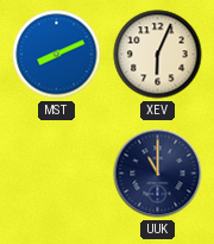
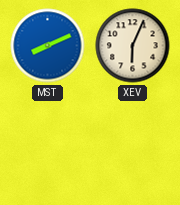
UUK: 11:00 -> none (158, 174)
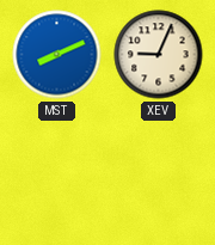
XEV: 6:04 -> 9:04 (159, 55)
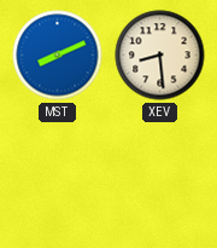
XEV: 9:04 -> 8:29 (160, 56)
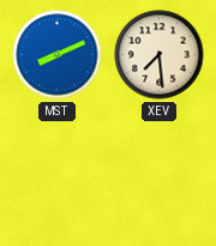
XEV: 8:29 -> 7:29 (160, 55)
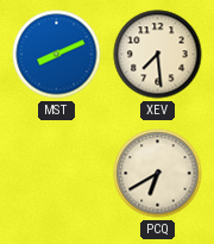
PCQ: none -> 6:40 (158, 174)
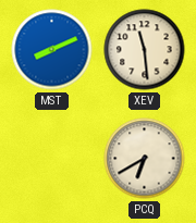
XEV: 7:29 -> 11:29 (145, 50)
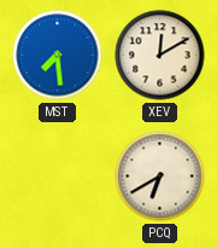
MST: 8:11 -> 7:29 (58, 56)
XEV: 11:29 -> 12:10 (160, 56)
